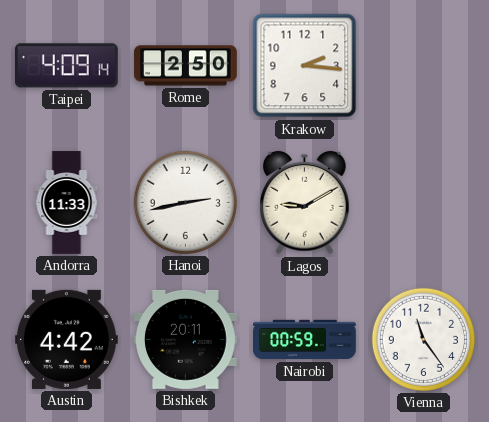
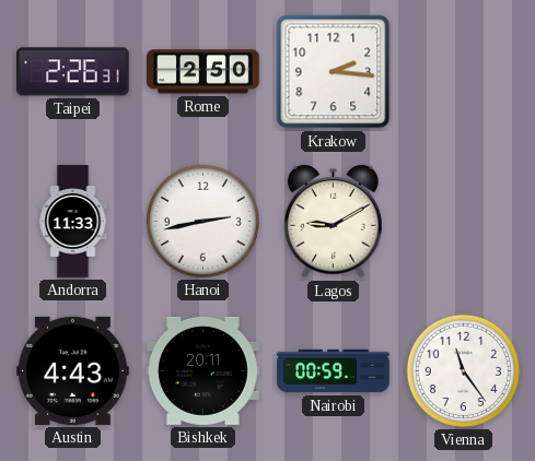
Taipei: 4:09 -> 2:26 (72, 72)
Austin: 4:42 -> 4:43 (73, 370)
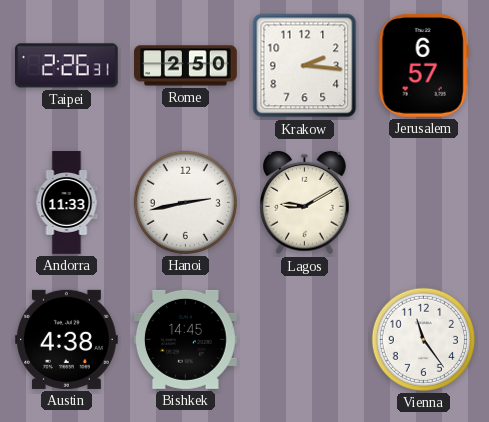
Jerusalem: none -> 6:57 (423, 65)
Austin: 4:43 -> 4:38 (67, 339)
Bishkek: 20:11 -> 14:45 (186, 339)
Nairobi: 00:59 -> none (334, 371)
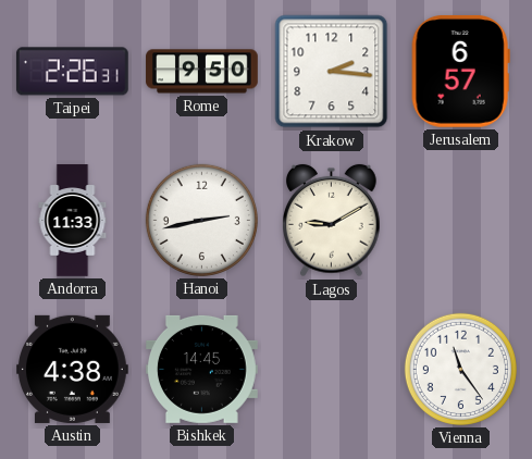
Rome: 2:50 -> 9:50 (202, 72)
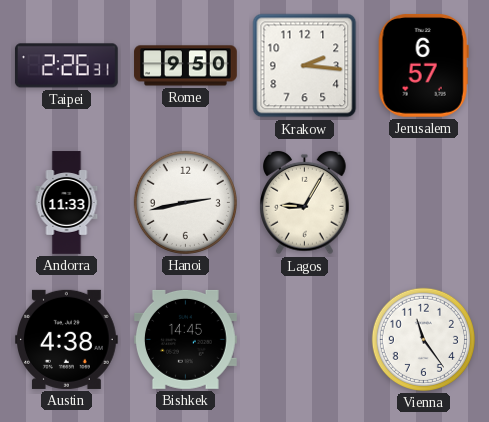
Lagos: 9:10 -> 9:05 (305, 203)
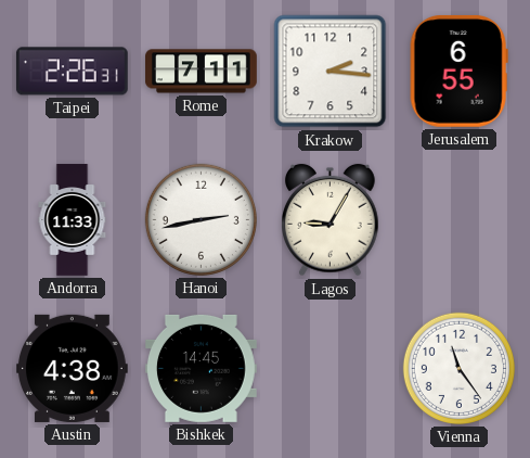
Rome: 9:50 -> 7:11 (202, 72)
Jerusalem: 6:57 -> 6:55 (458, 71)
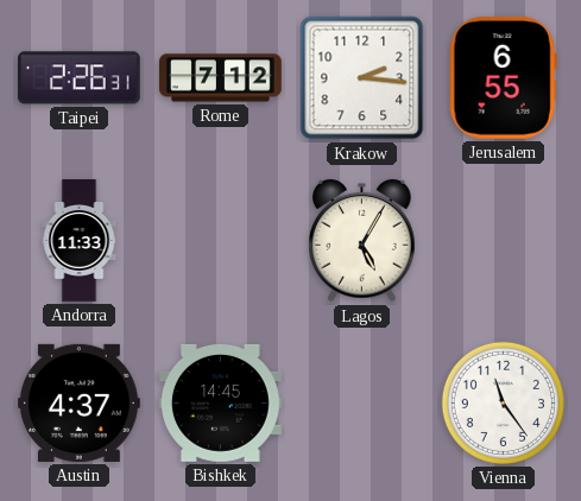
Rome: 7:11 -> 7:12 (221, 78)
Hanoi: 2:43 -> none (201, 219)
Lagos: 9:05 -> 5:05 (362, 241)
Austin: 4:38 -> 4:37 (80, 402)
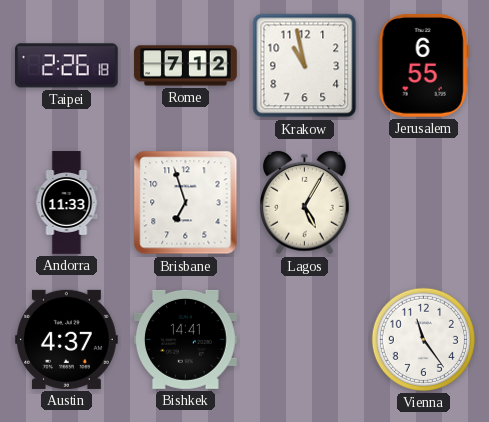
Taipei: 2:26:31 -> 2:26:18 (66, 66)
Krakow: 2:16 -> 10:58 (305, 66)
Brisbane: none -> 6:57 (186, 203)
Bishkek: 14:45 -> 14:41 (186, 339)
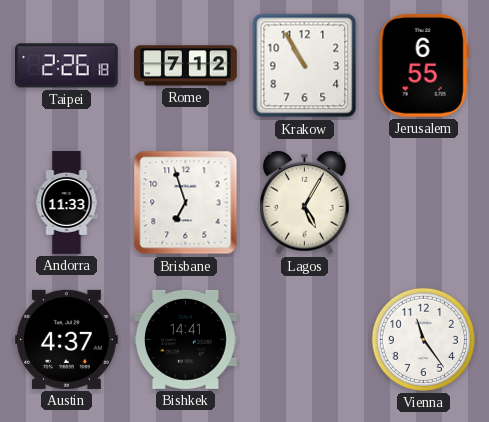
Krakow: 10:58 -> 10:55 (305, 66)
